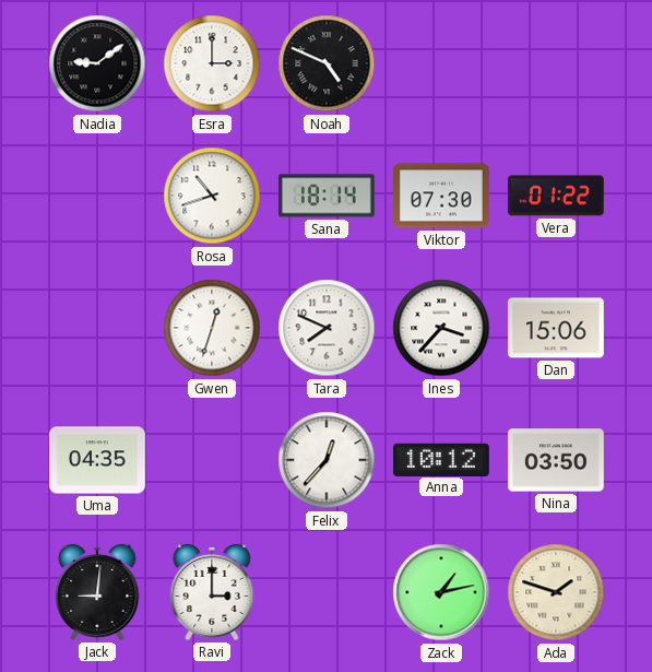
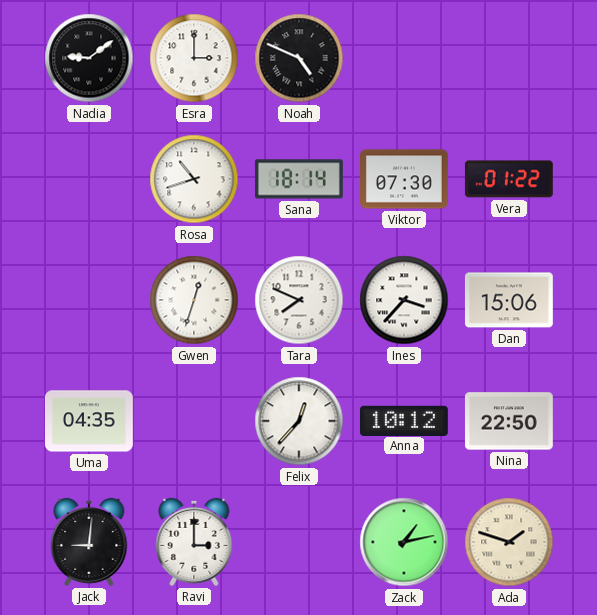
Nina: 03:50 -> 22:50 (509, 421)
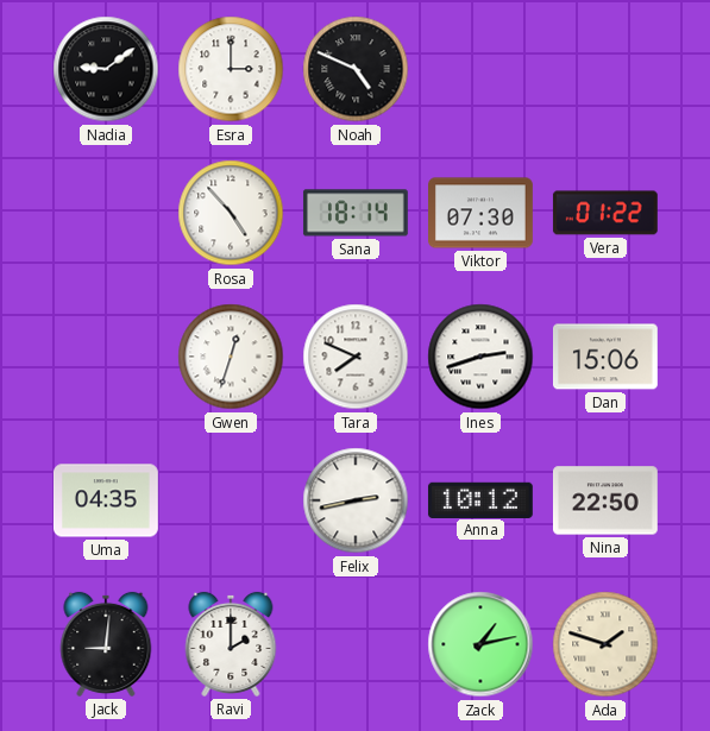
Rosa: 10:42 -> 4:53 (231, 213)
Ines: 3:37 -> 2:42 (480, 357)
Felix: 12:37 -> 2:43 (356, 500)
Ravi: 3:00 -> 2:00 (231, 644)
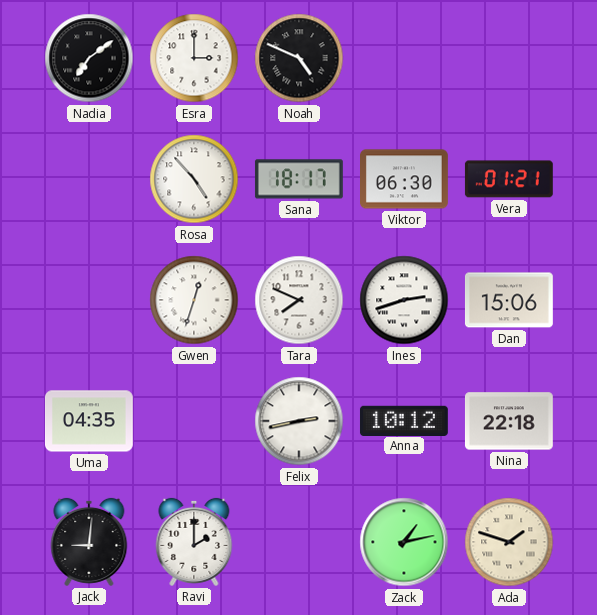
Nadia: 9:09 -> 7:09 (89, 58)
Sana: 18:14 -> 18:17 (299, 179)
Viktor: 07:30 -> 06:30 (405, 179)
Vera: 01:22 -> 01:21 (509, 179)
Nina: 22:50 -> 22:18 (509, 421)
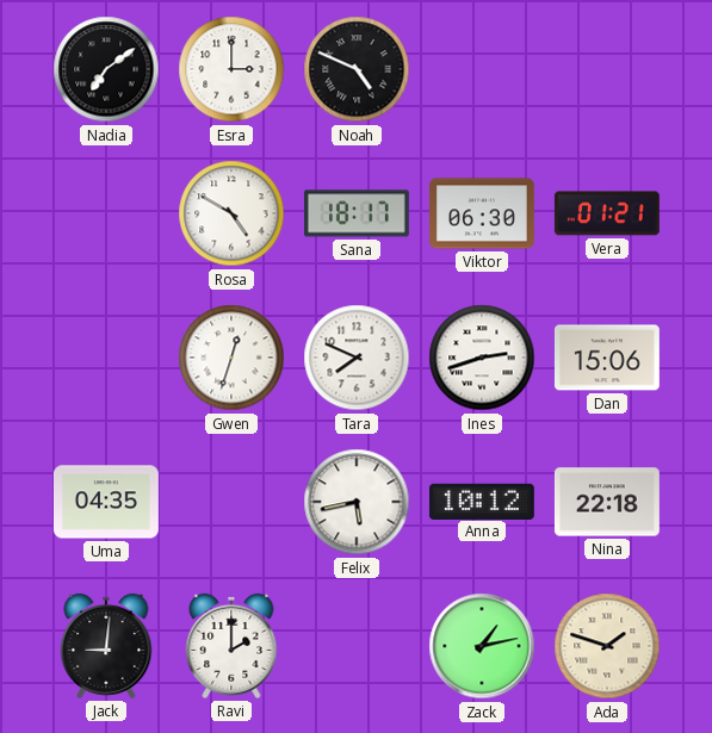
Rosa: 4:53 -> 4:50 (231, 213)
Felix: 2:43 -> 5:43 (357, 502)
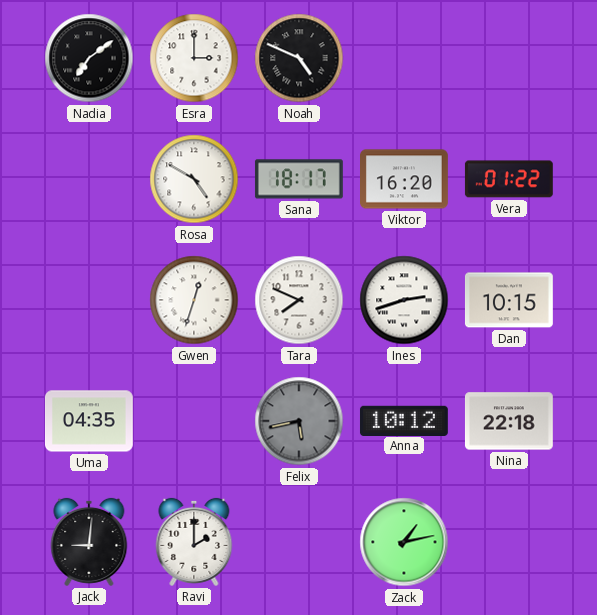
Viktor: 06:30 -> 16:20 (405, 179)
Vera: 01:21 -> 01:22 (509, 179)
Dan: 15:06 -> 10:15 (509, 300)
Felix dial: white -> grey (299, 421)
Ada: 1:48 -> none (607, 646)
